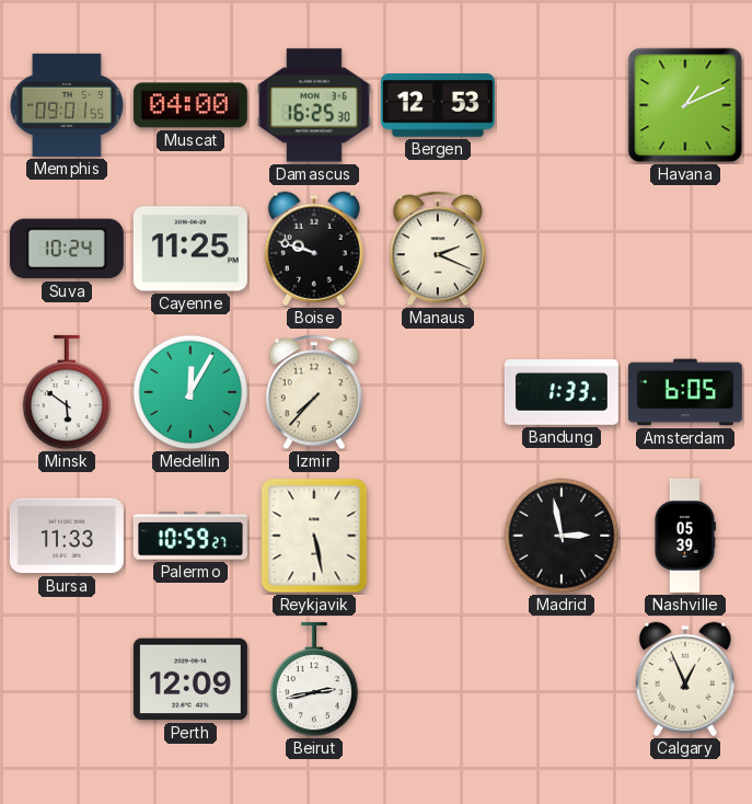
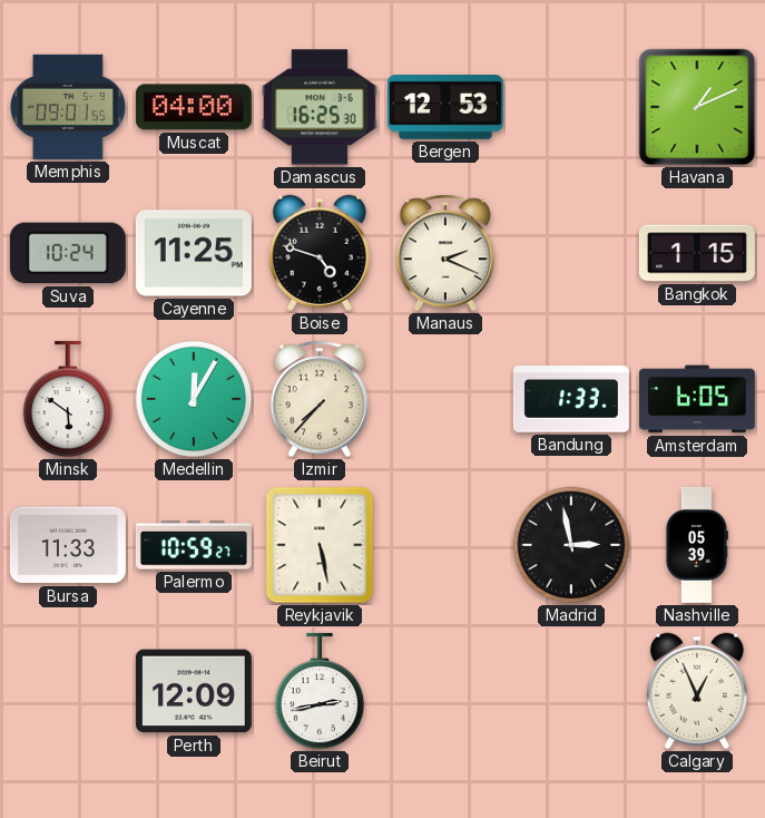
Boise: 9:48 -> 4:48 (320, 253)
Bangkok: none -> 1:15 (697, 253)
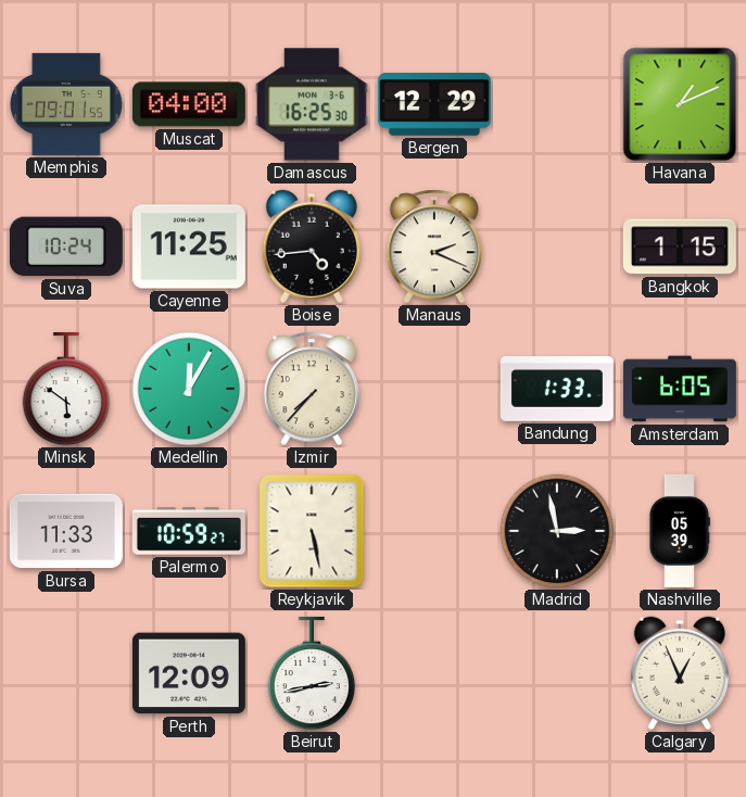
Bergen: 12:53 -> 12:29 (434, 105)
Boise: 4:48 -> 4:44 (312, 246)
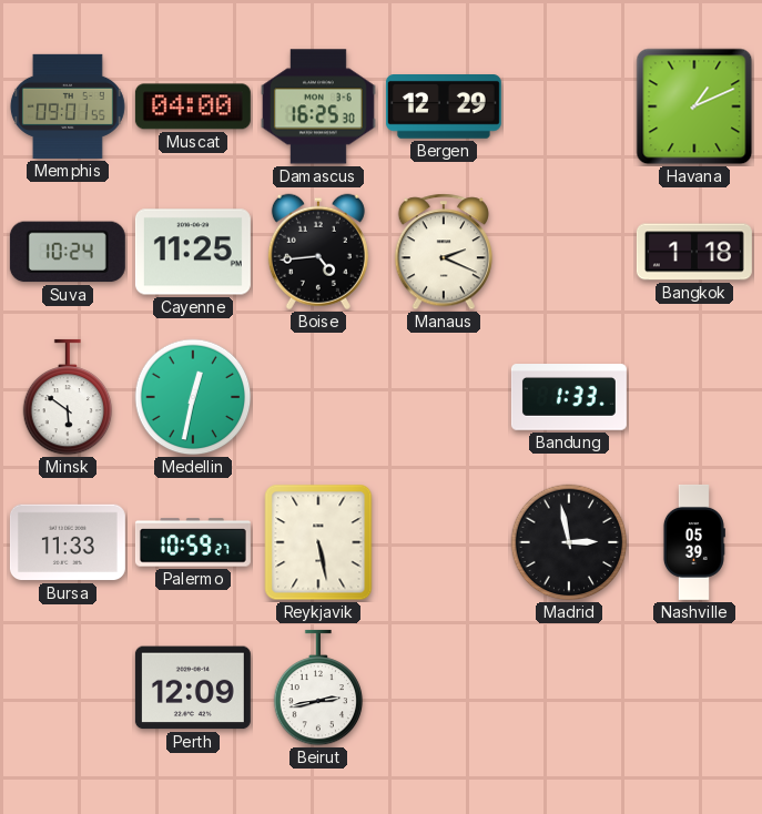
Bangkok: 1:15 -> 1:18 (694, 252)
Medellin: 12:05 -> 12:32 (193, 397)
Izmir: 7:37 -> none (312, 389)
Amsterdam: 6:05 -> none (680, 389)
Calgary: 12:56 -> none (680, 673)
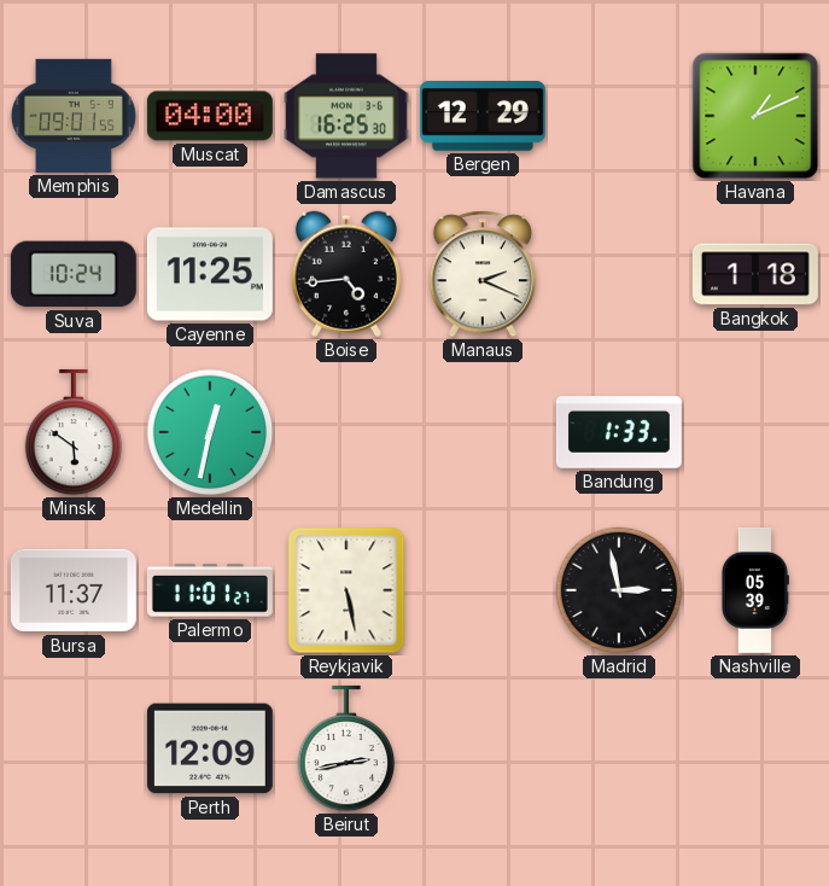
Bursa: 11:33 -> 11:37 (74, 590)
Palermo: 10:59 -> 11:01 (210, 590)
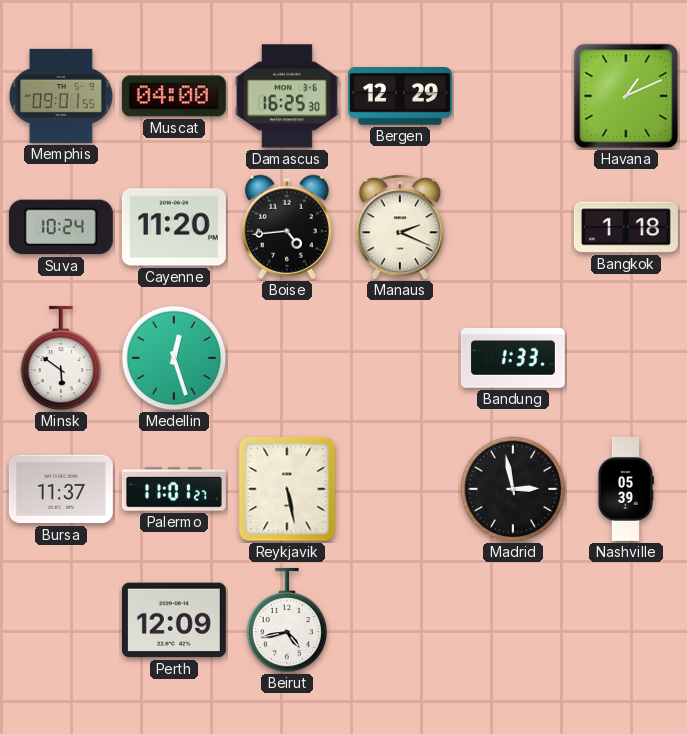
Cayenne: 11:25 -> 11:20 (174, 227)
Medellin: 12:32 -> 12:27 (174, 358)
Beirut: 2:43 -> 4:43 (287, 620)
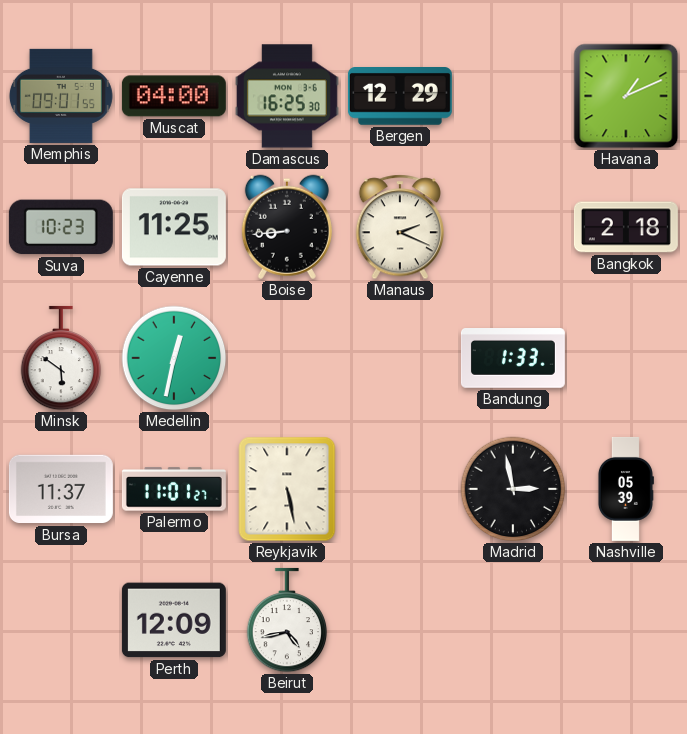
Suva: 10:24 -> 10:23 (61, 227)
Cayenne: 11:20 -> 11:25 (174, 227)
Boise: 4:44 -> 8:44 (287, 227)
Bangkok: 1:18 -> 2:18 (626, 227)
Medellin: 12:27 -> 12:32 (174, 358)
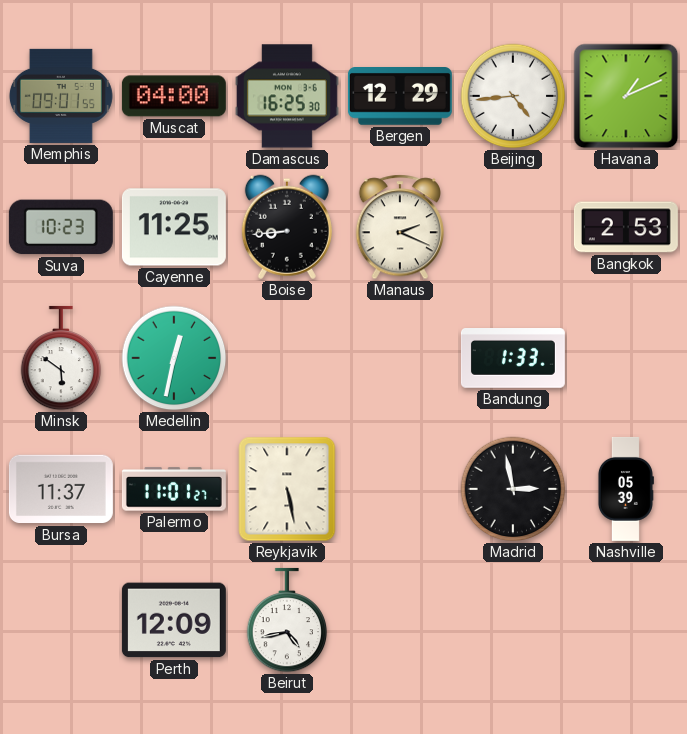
Beijing: none -> 4:44 (513, 96)
Bangkok: 2:18 -> 2:53 (626, 227)
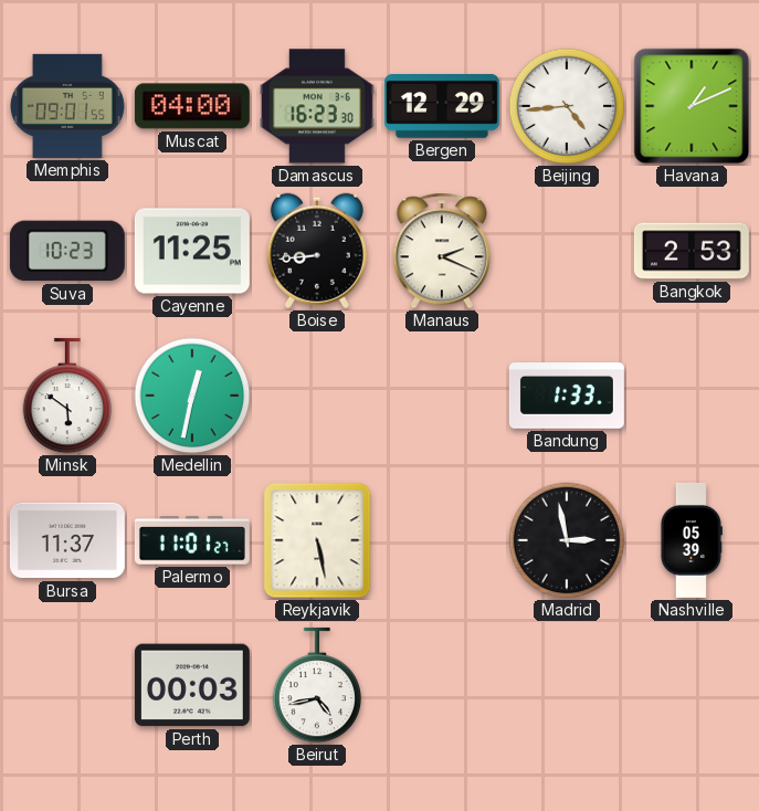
Damascus: 16:25 -> 16:23 (317, 106)
Perth: 12:09 -> 00:03 (192, 685)
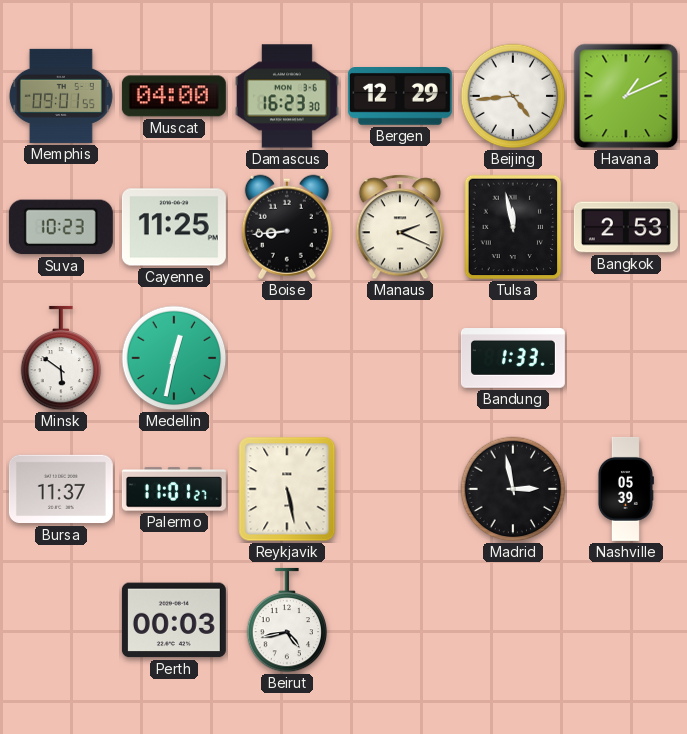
Tulsa: none -> 11:58 (513, 227)
